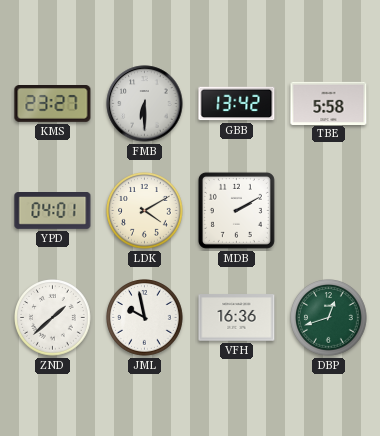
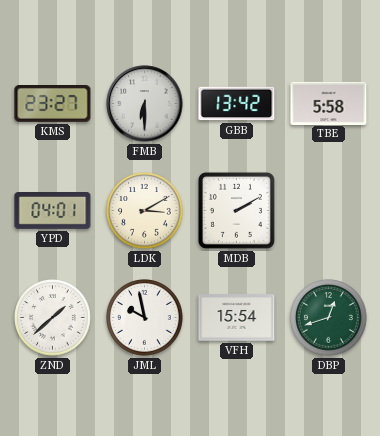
LDK: 4:10 -> 3:10 (145, 211)
VFH: 16:36 -> 15:54 (237, 318)
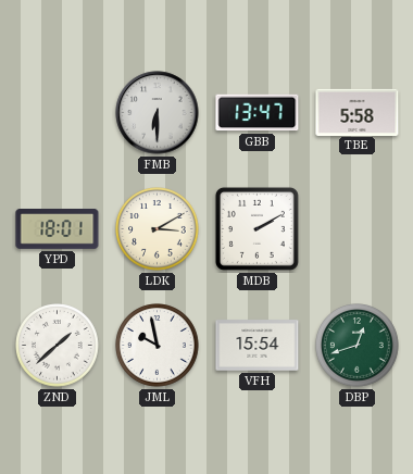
KMS: 23:27 -> none (53, 104)
GBB: 13:42 -> 13:47 (258, 113)
YPD: 04:01 -> 18:01 (58, 229)
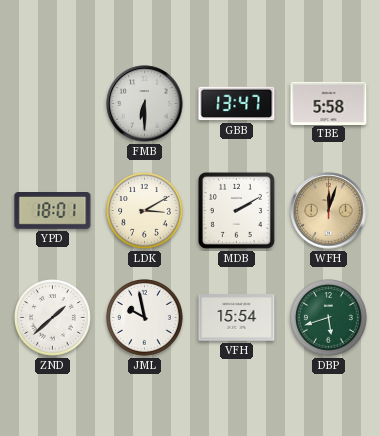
WFH: none -> 12:03 (329, 211)
DBP: 12:42 -> 5:42 (329, 318)
